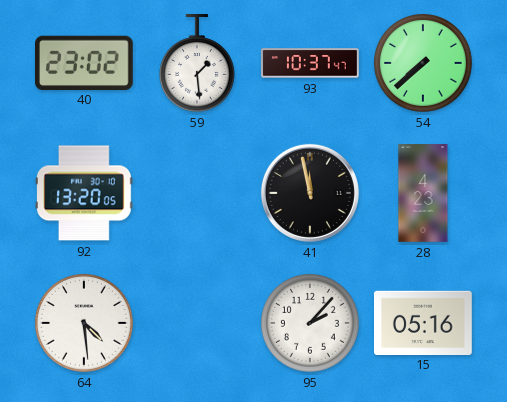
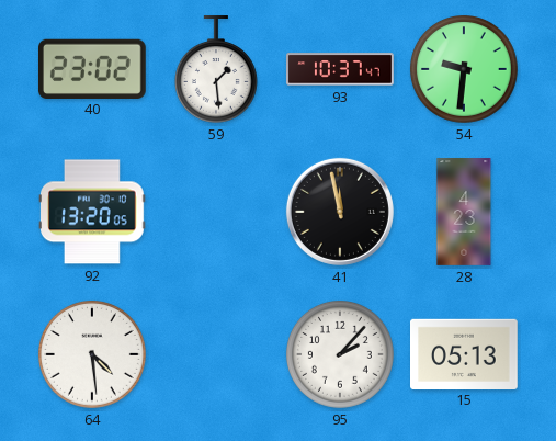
54: 7:38 -> 9:31 (464, 69)
15: 05:16 -> 05:13 (465, 353)
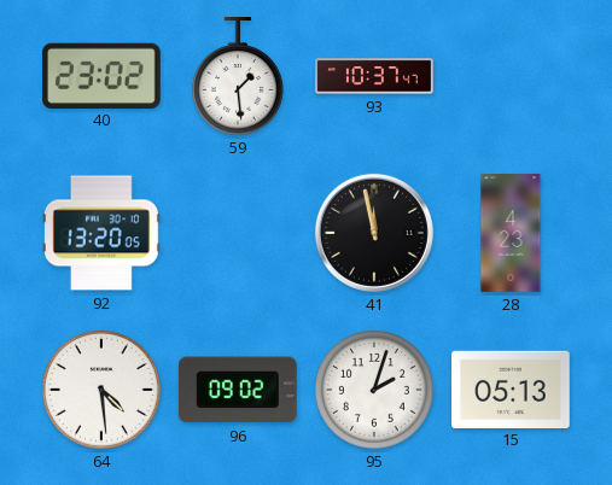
54: 9:31 -> none (464, 69)
96: none -> 09:02 (238, 390)
95: 2:07 -> 2:03 (374, 390)
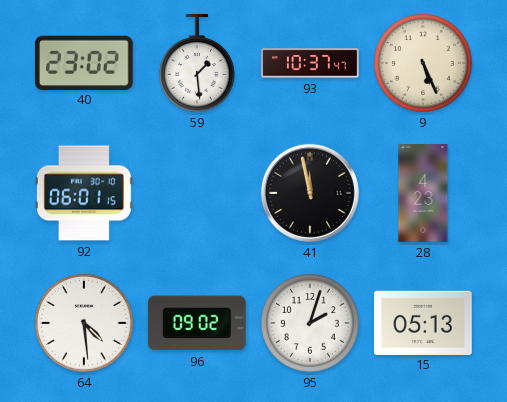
9: none -> 5:26 (423, 63)
92: 13:20 -> 06:01 (85, 193)
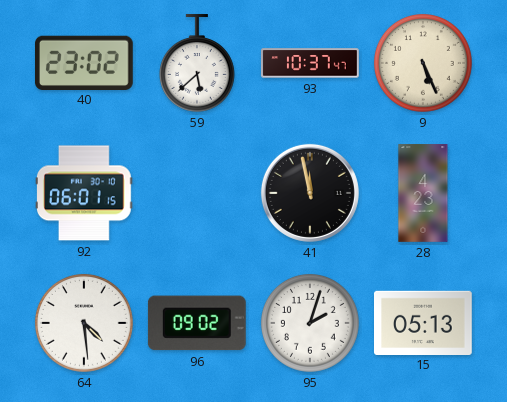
59: 1:29 -> 5:38 (197, 63)
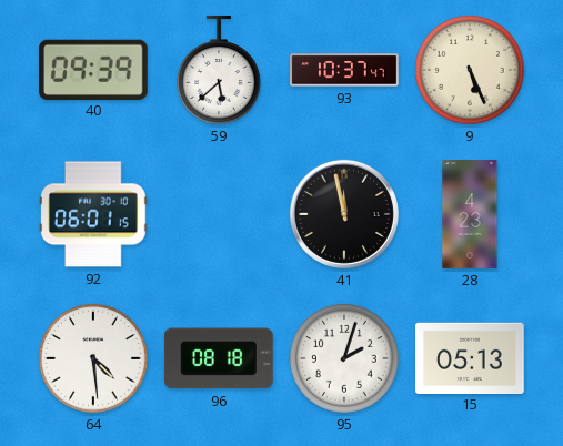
40: 23:02 -> 09:39 (94, 69)
96: 09:02 -> 08:18 (219, 358)
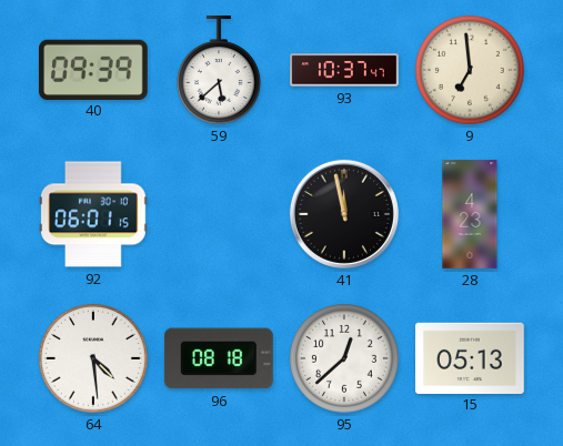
9: 5:26 -> 6:59 (470, 70)
95: 2:03 -> 12:38 (344, 358)
